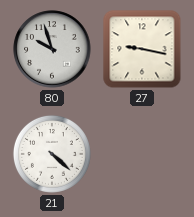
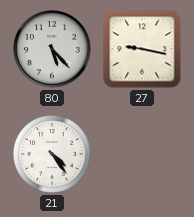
80: 9:57 -> 5:23 (52, 49)
21: 4:22 -> 4:24 (52, 154)
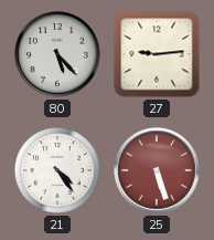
27: 9:17 -> 9:14 (157, 54)
25: none -> 5:27 (157, 170)
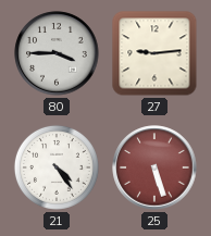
80: 5:23 -> 3:45 (57, 53)
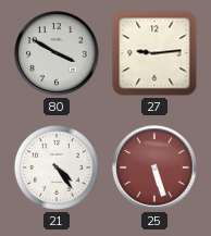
80: 3:45 -> 3:50 (57, 53)
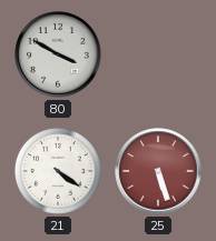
27: 9:14 -> none (154, 53)
21: 4:24 -> 4:21 (58, 171)
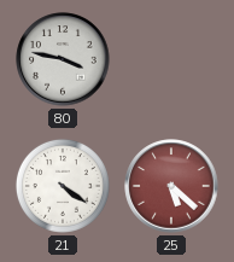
80: 3:50 -> 3:47 (63, 59)
25: 5:27 -> 5:22 (171, 186)
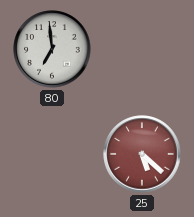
80: 3:47 -> 6:59 (52, 49)
21: 4:21 -> none (63, 186)
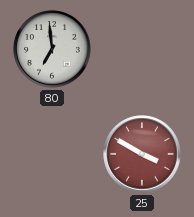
25: 5:22 -> 3:50 (142, 154)
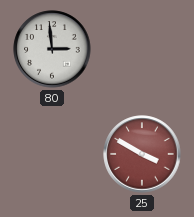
80: 6:59 -> 2:59 (52, 49)
